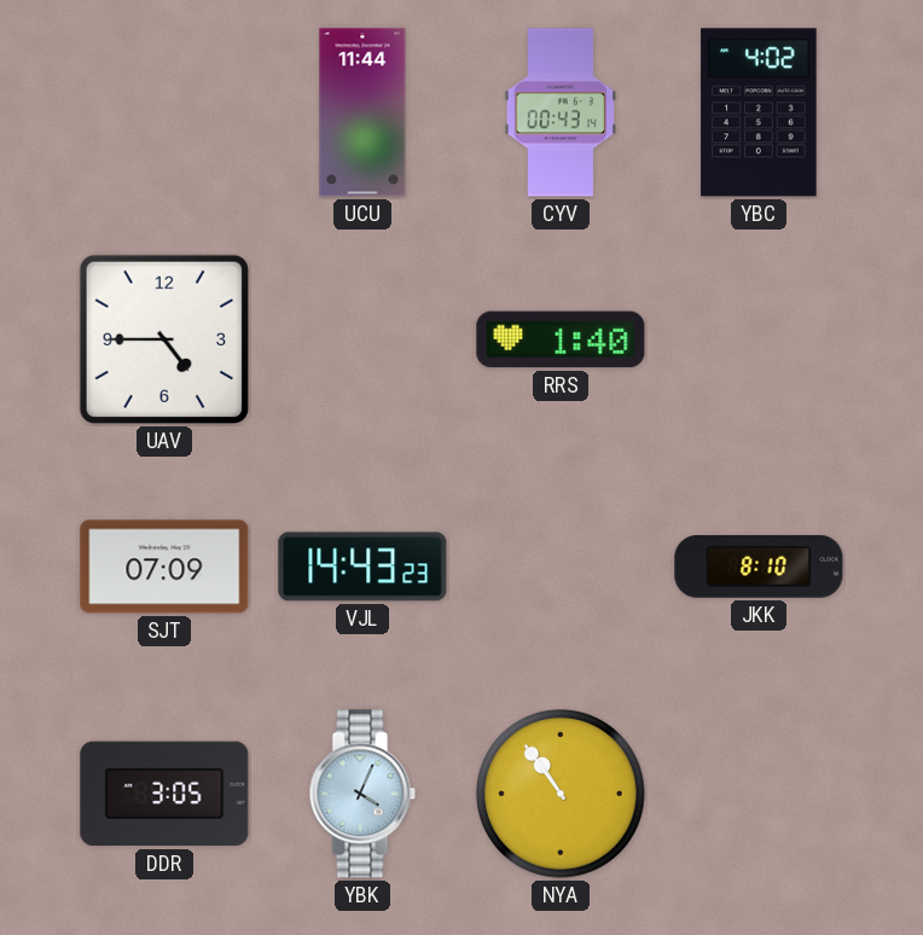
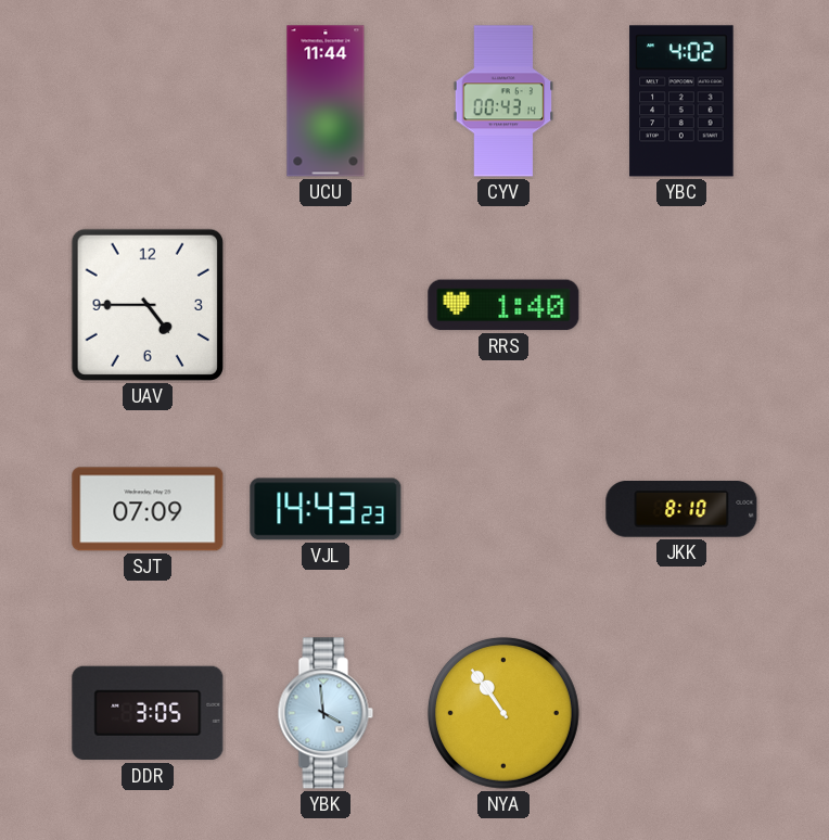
YBK: 4:04 -> 3:59 (326, 713)
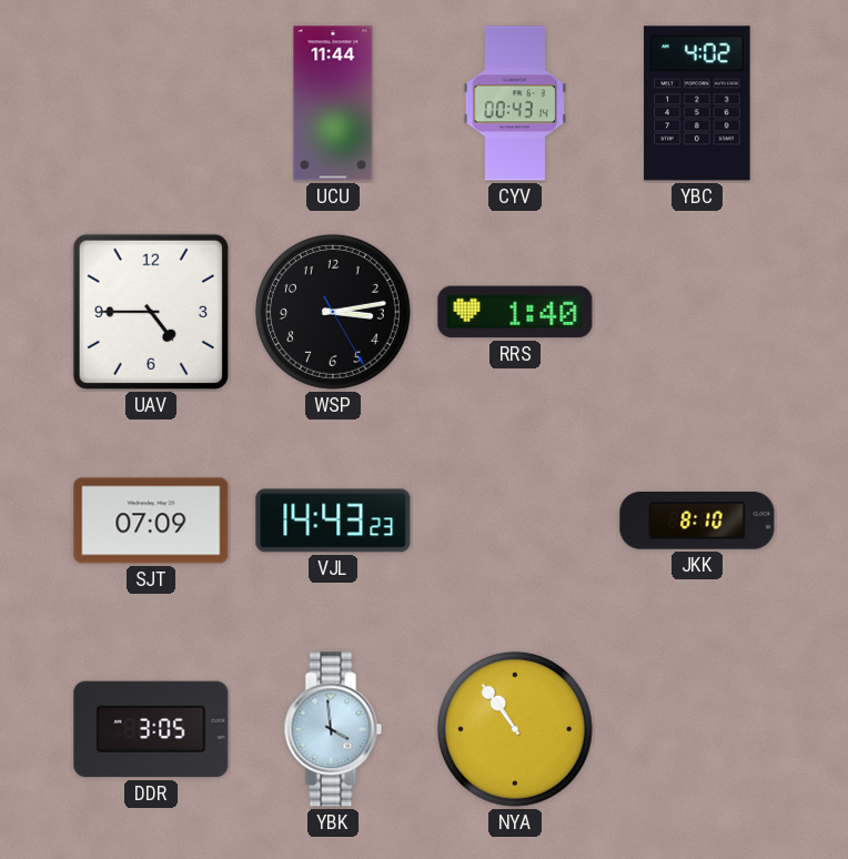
WSP: none -> 3:13 (333, 312)
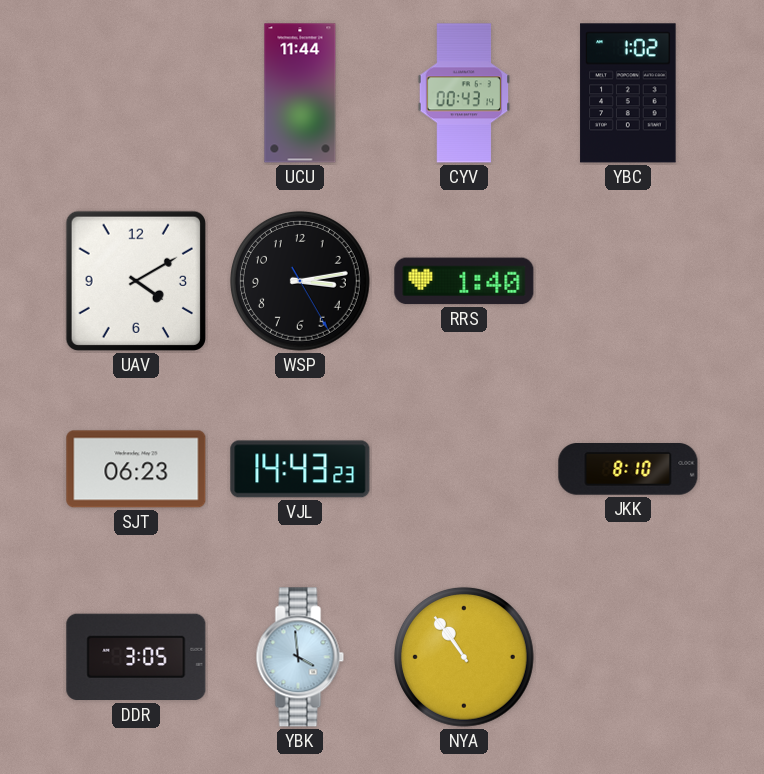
YBC: 4:02 -> 1:02 (628, 93)
UAV: 4:45 -> 4:10 (136, 281)
SJT: 07:09 -> 06:23 (136, 469)
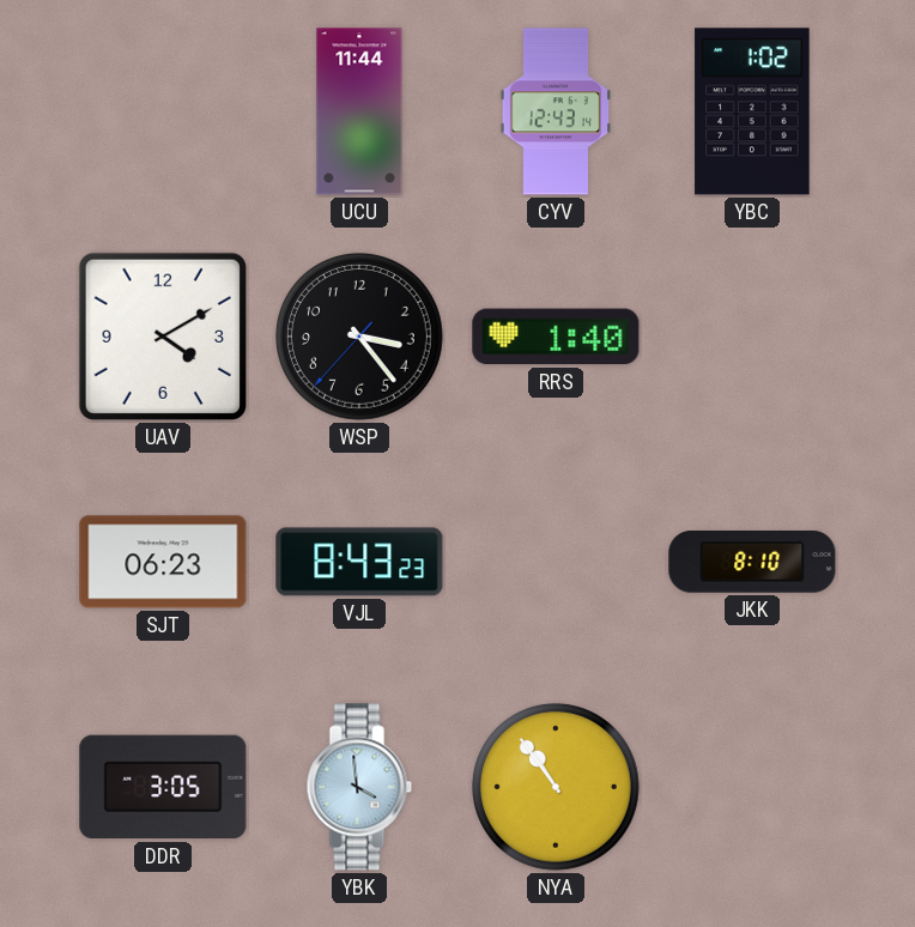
CYV: 00:43 -> 12:43 (556, 111)
WSP: 3:13 -> 3:23 (359, 337)
VJL: 14:43 -> 8:43 (359, 562)
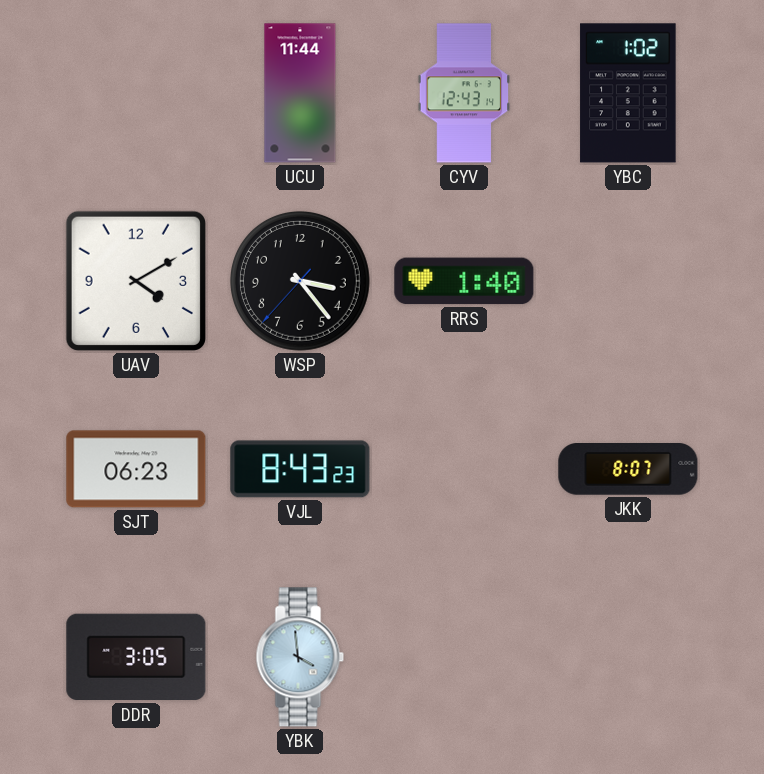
JKK: 8:10 -> 8:07 (628, 470)
NYA: 10:54 -> none (556, 787)
